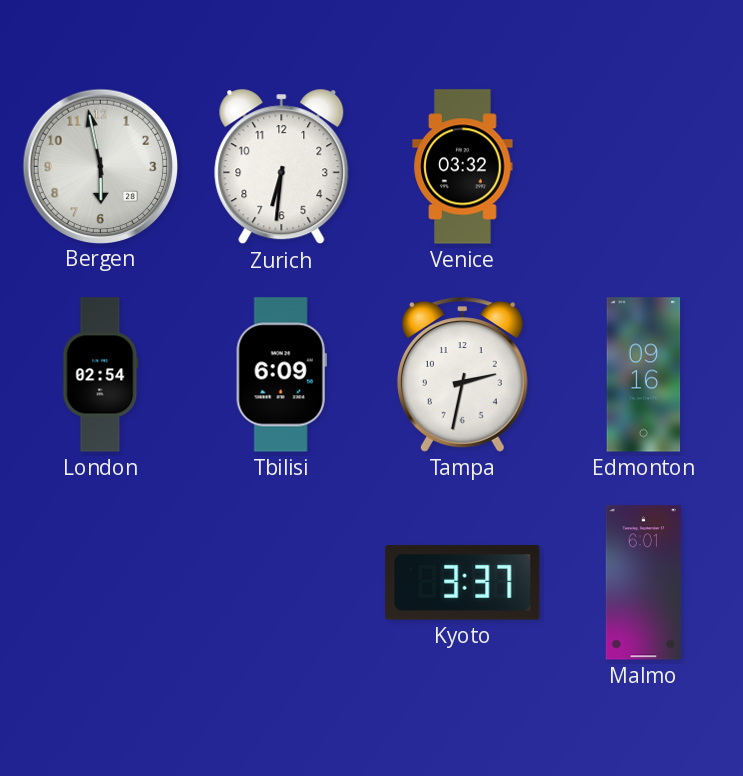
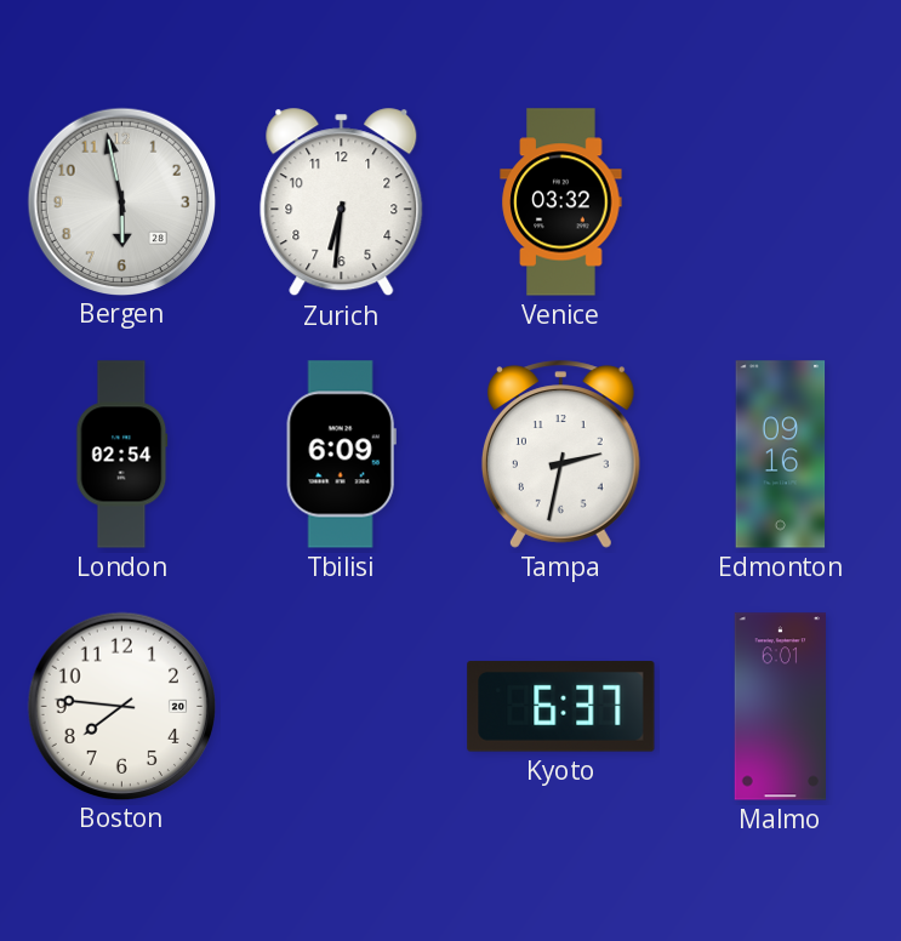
Boston: none -> 7:46 (121, 706)
Kyoto: 3:37 -> 6:37 (561, 707)
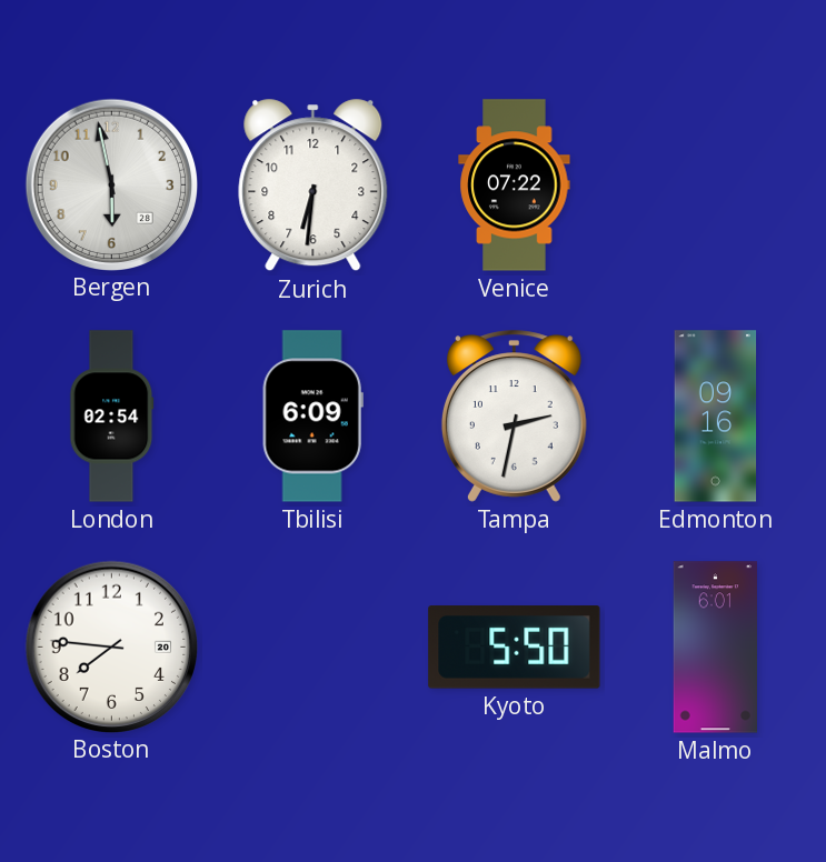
Venice: 03:32 -> 07:22 (515, 186)
Kyoto: 6:37 -> 5:50 (515, 648)
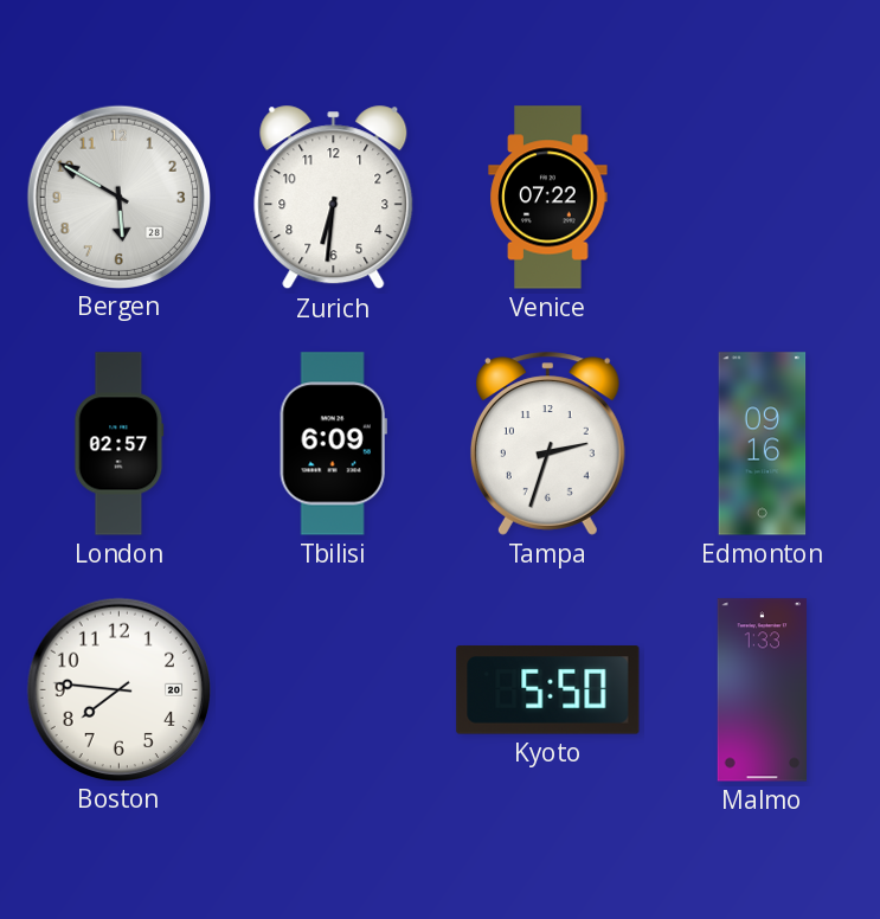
Bergen: 5:58 -> 5:50 (118, 197)
London: 02:54 -> 02:57 (120, 444)
Tampa: 2:32 -> 2:33 (547, 444)
Malmo: 6:01 -> 1:33 (762, 690)
